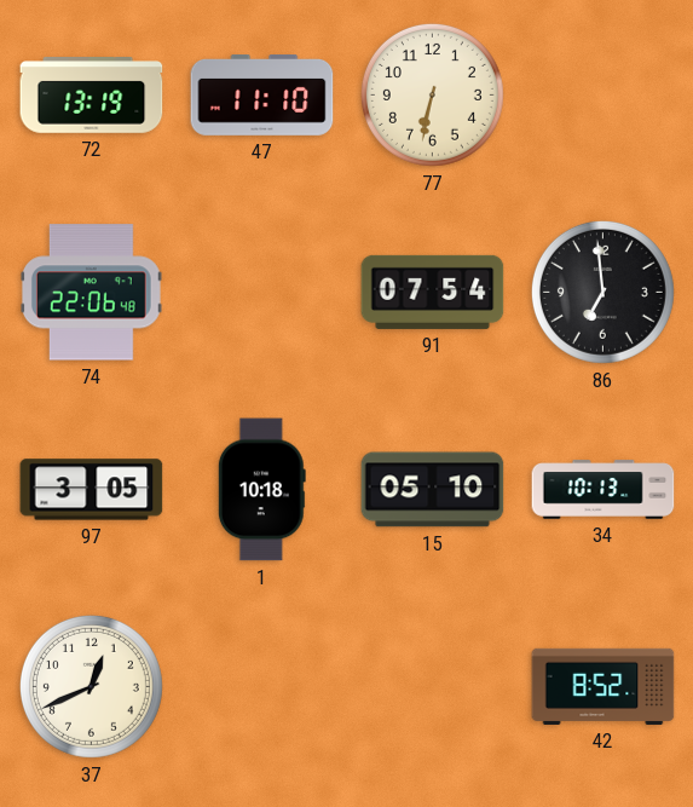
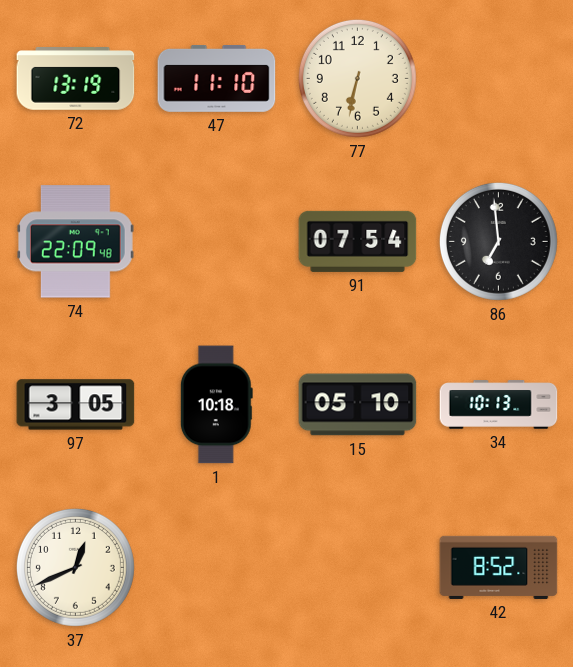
74: 22:06 -> 22:09 (75, 242)
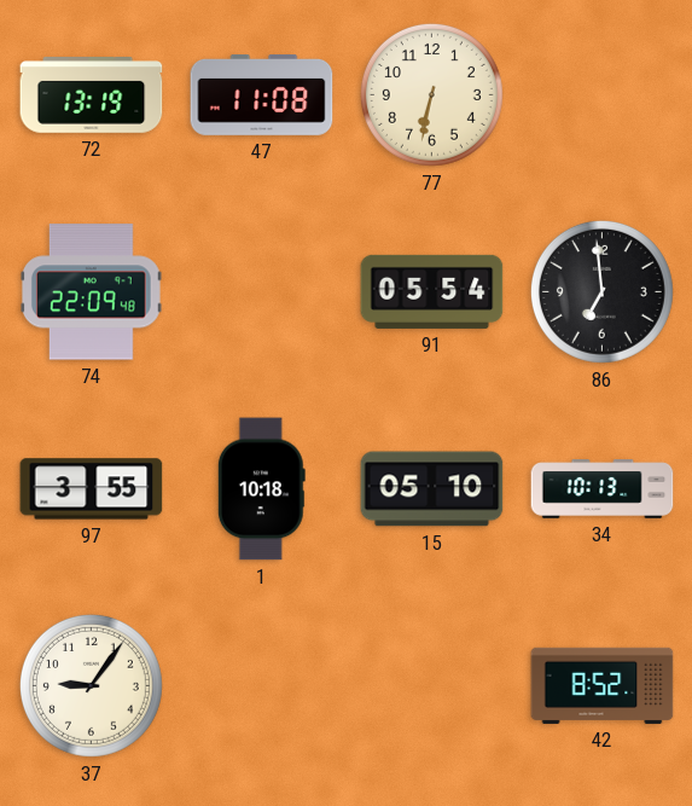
47: 11:10 -> 11:08 (262, 95)
91: 07:54 -> 05:54 (432, 291)
97: 3:05 -> 3:55 (92, 489)
37: 12:41 -> 9:06 (91, 685)
